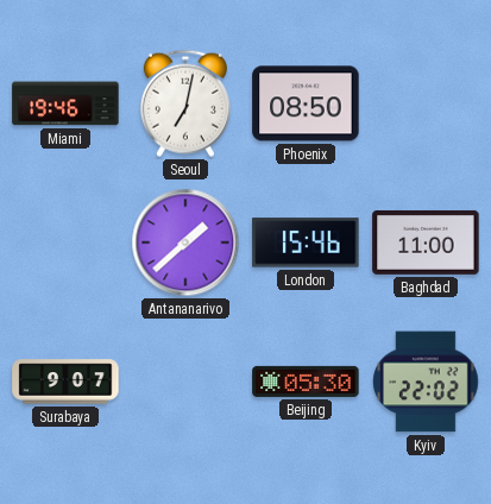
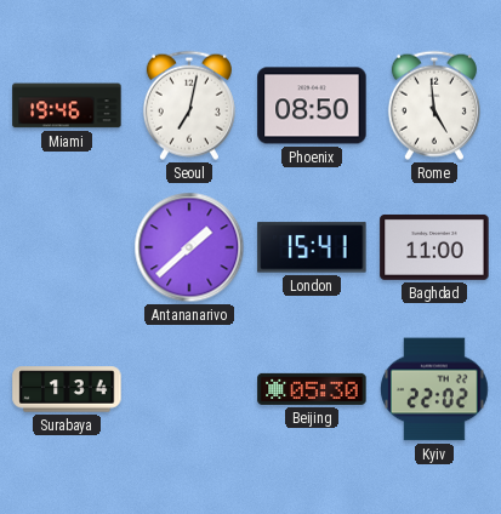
Rome: none -> 4:59 (434, 105)
London: 15:46 -> 15:41 (312, 247)
Surabaya: 9:07 -> 1:34 (67, 389)
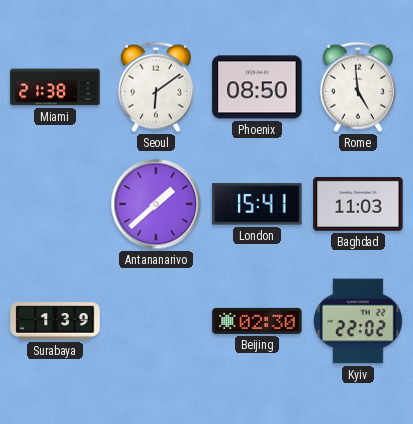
Miami: 19:46 -> 21:38 (55, 87)
Seoul: 7:02 -> 6:09 (156, 87)
Baghdad: 11:00 -> 11:03 (358, 204)
Surabaya: 1:34 -> 1:39 (55, 321)
Beijing: 05:30 -> 02:30 (257, 321)
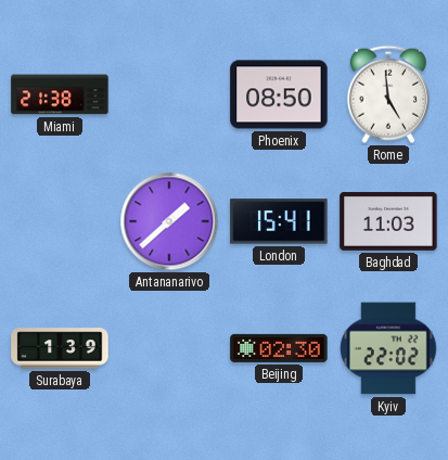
Seoul: 6:09 -> none (156, 87)
